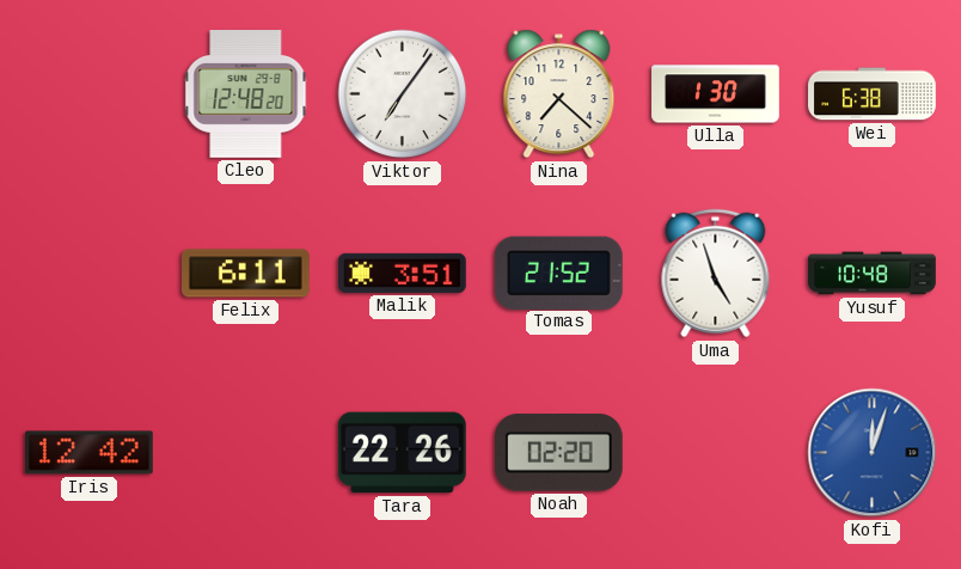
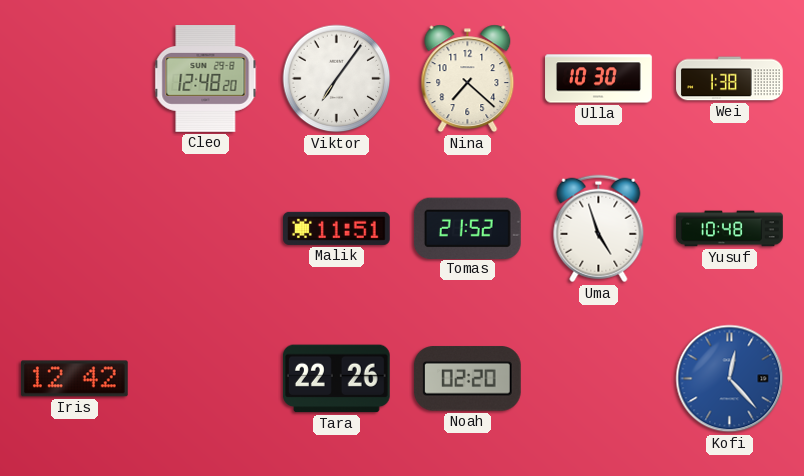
Ulla: 1:30 -> 10:30 (599, 79)
Wei: 6:38 -> 1:38 (730, 79)
Felix: 6:11 -> none (246, 274)
Malik: 3:51 -> 11:51 (337, 228)
Kofi: 12:03 -> 12:23 (730, 379)
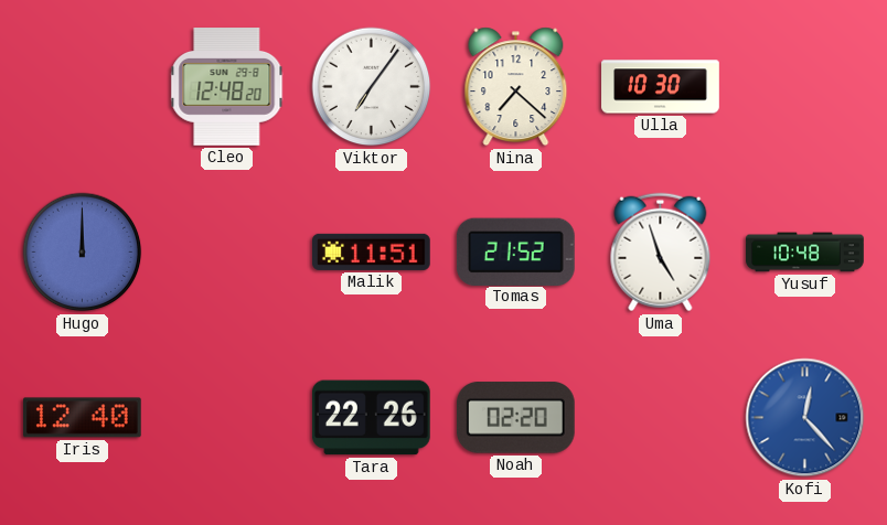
Wei: 1:38 -> none (730, 79)
Hugo: none -> 12:00 (83, 253)
Iris: 12:42 -> 12:40 (82, 418)
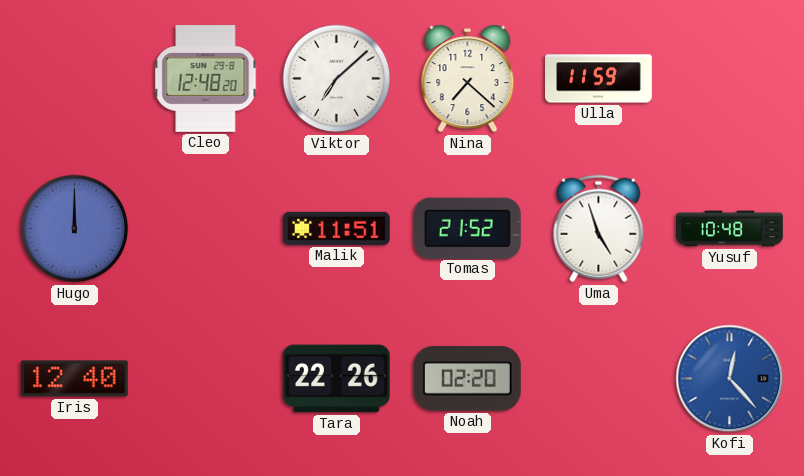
Viktor: 7:06 -> 7:08 (337, 79)
Ulla: 10:30 -> 11:59 (599, 79)
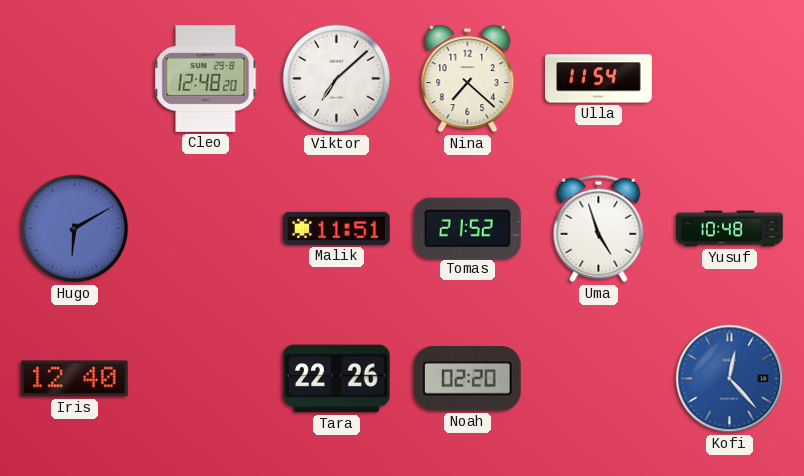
Ulla: 11:59 -> 11:54 (599, 79)
Hugo: 12:00 -> 6:10 (75, 229)
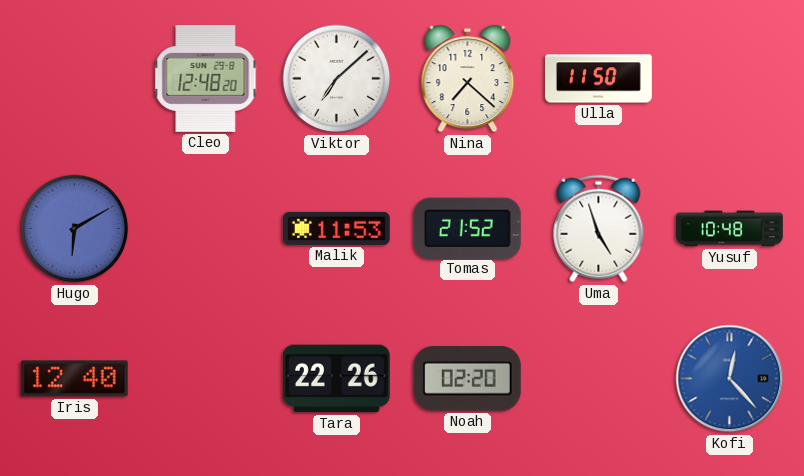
Ulla: 11:54 -> 11:50 (599, 79)
Malik: 11:51 -> 11:53 (337, 228)
